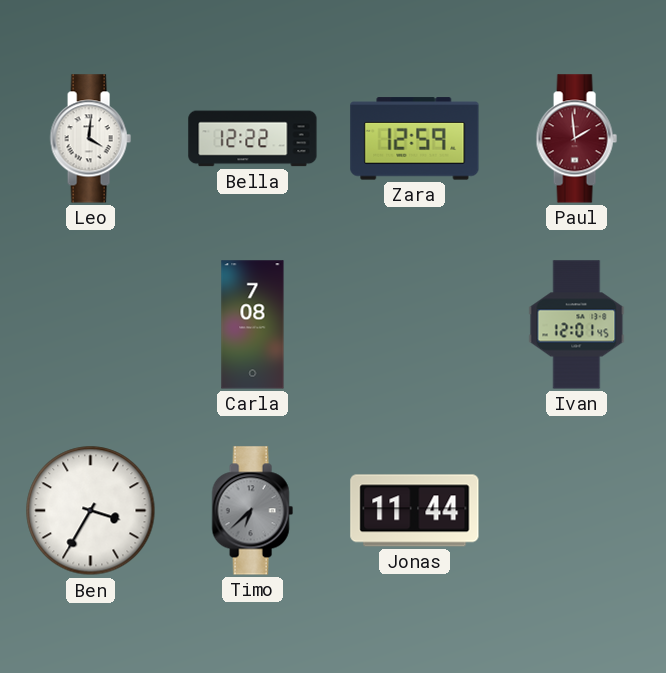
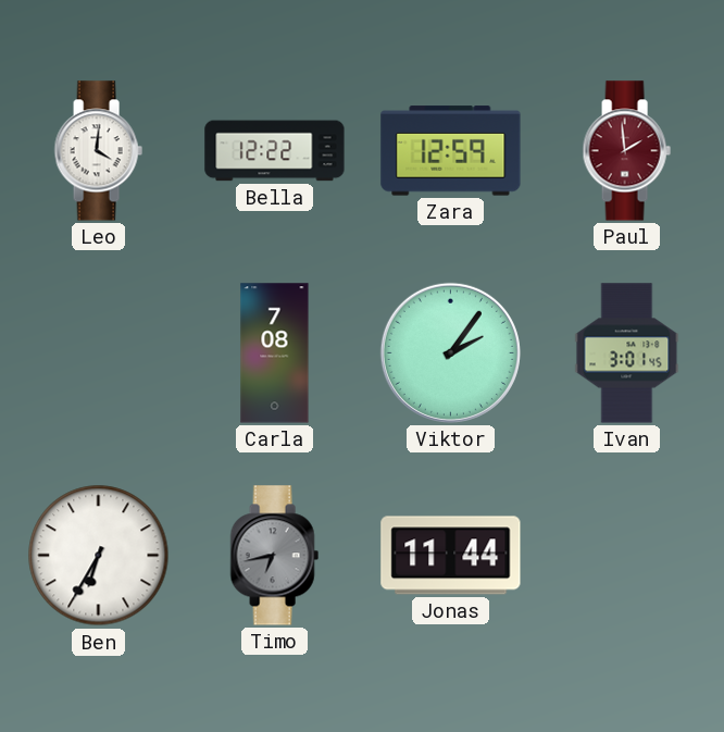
Viktor: none -> 2:06 (450, 352)
Ivan: 12:01 -> 3:01 (627, 353)
Ben: 3:35 -> 6:35 (99, 556)
Timo: 6:38 -> 6:43 (274, 556)
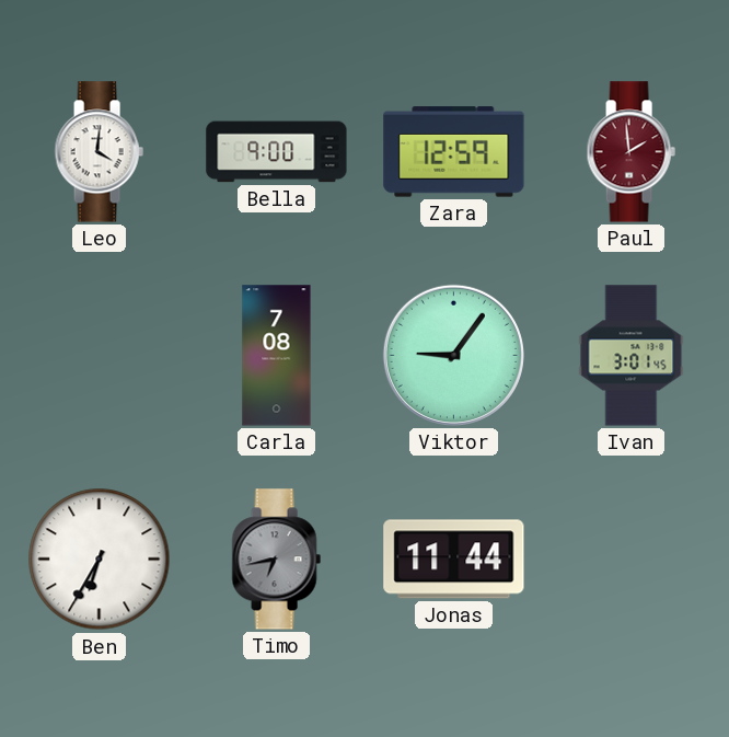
Bella: 12:22 -> 9:00 (277, 152)
Viktor: 2:06 -> 9:06 (453, 355)
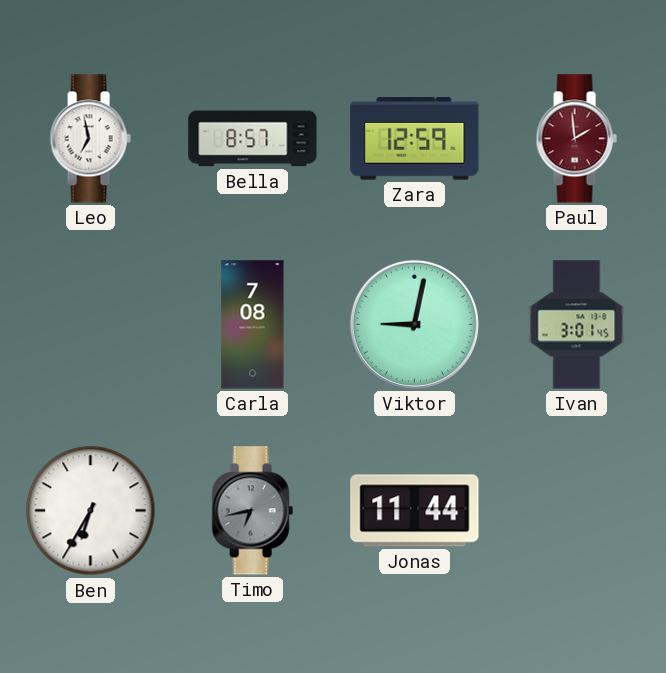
Leo: 4:01 -> 6:58 (90, 139)
Bella: 9:00 -> 8:57 (253, 139)
Viktor: 9:06 -> 9:02 (414, 324)
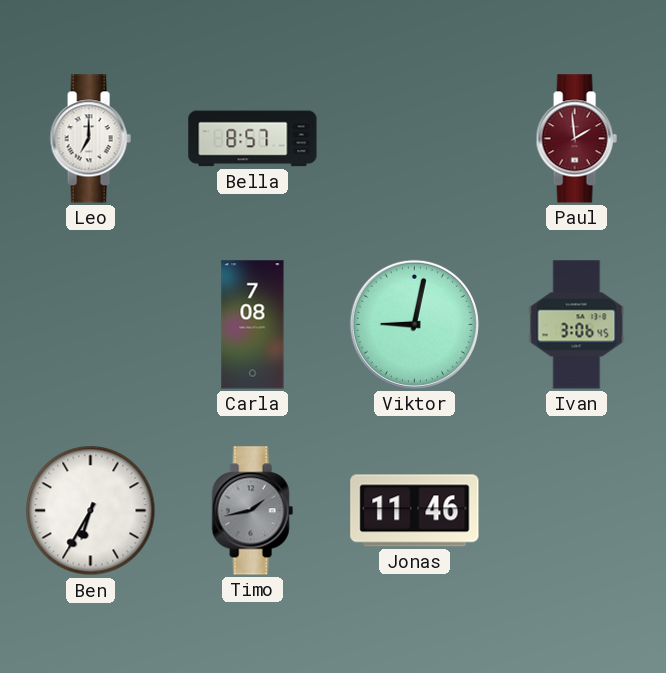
Leo: 6:58 -> 7:00 (90, 139)
Zara: 12:59 -> none (415, 139)
Ivan: 3:01 -> 3:06 (577, 325)
Timo: 6:43 -> 1:43 (252, 511)
Jonas: 11:44 -> 11:46 (415, 511)
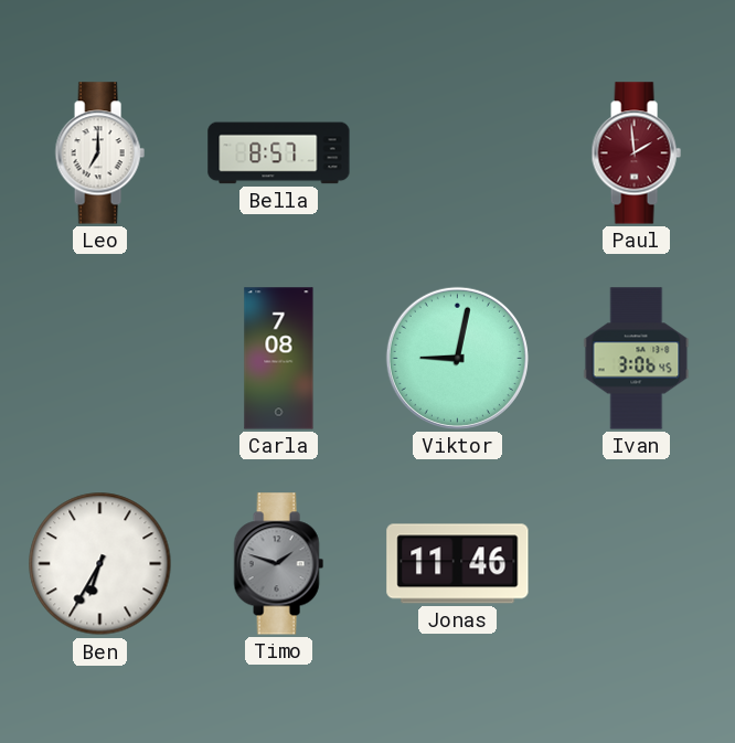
Timo: 1:43 -> 1:48 (278, 564)
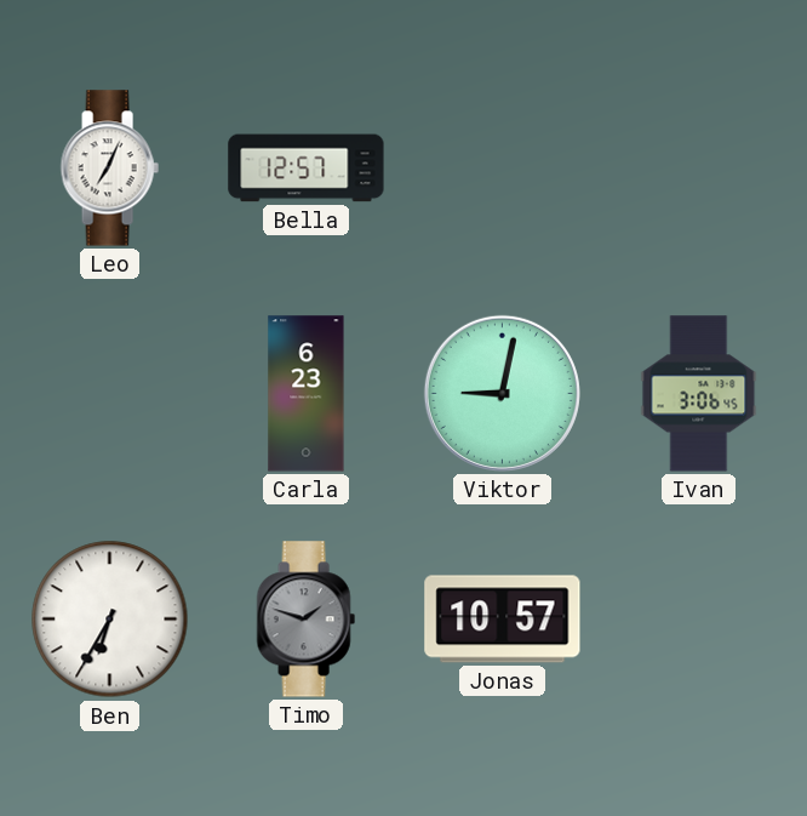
Leo: 7:00 -> 7:04 (109, 169)
Bella: 8:57 -> 12:57 (307, 169)
Paul: 1:59 -> none (636, 153)
Carla: 7:08 -> 6:23 (307, 394)
Jonas: 11:46 -> 10:57 (503, 620)
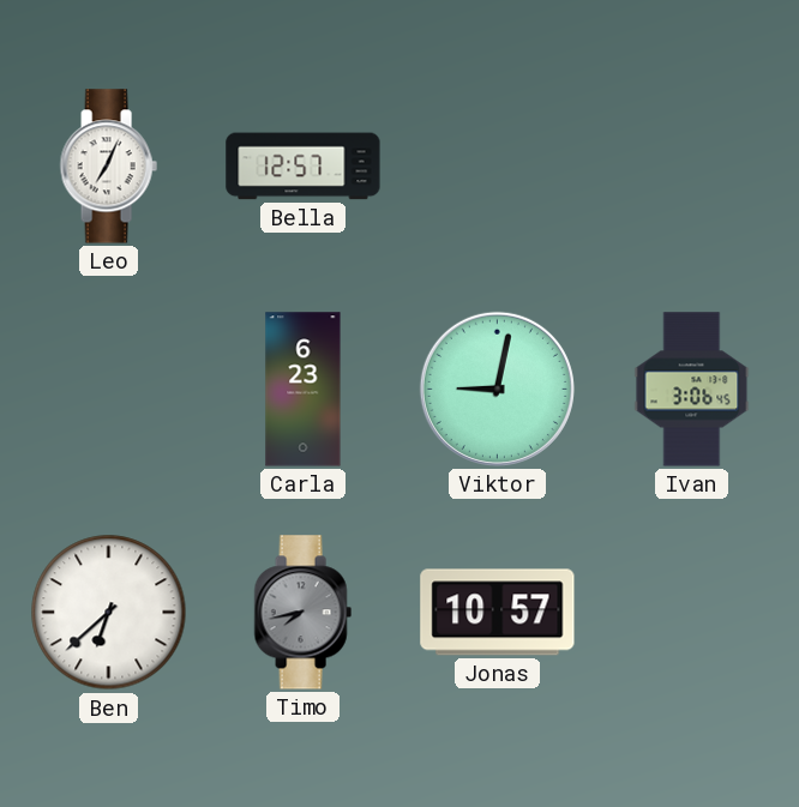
Ben: 6:35 -> 6:38 (109, 613)
Timo: 1:48 -> 7:43 (302, 613)
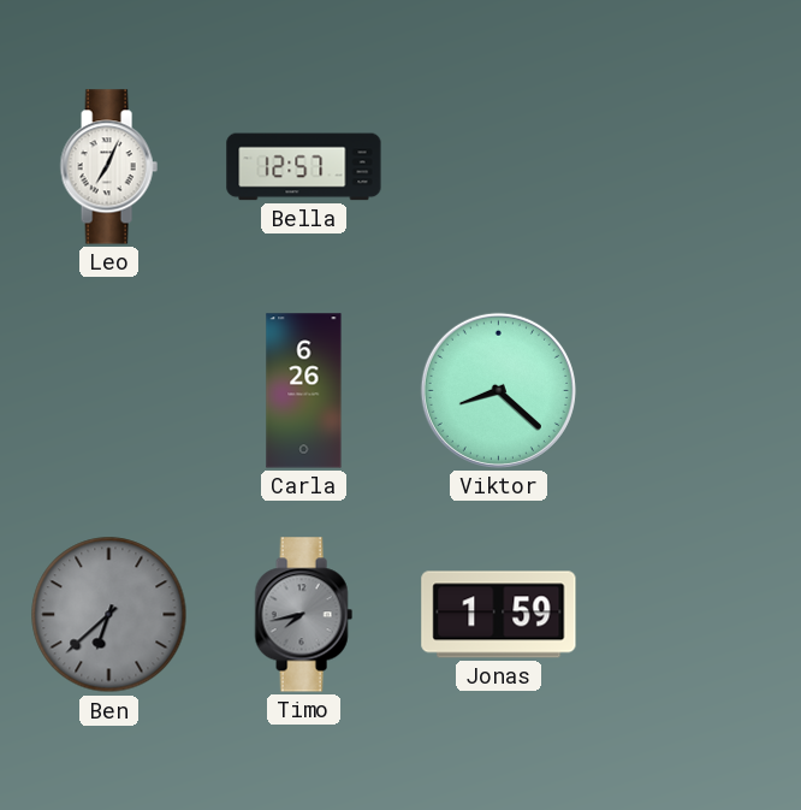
Carla: 6:23 -> 6:26 (304, 391)
Viktor: 9:02 -> 8:22 (498, 390)
Ivan: 3:06 -> none (692, 390)
Ben dial: white -> grey (109, 615)
Jonas: 10:57 -> 1:59 (499, 615)
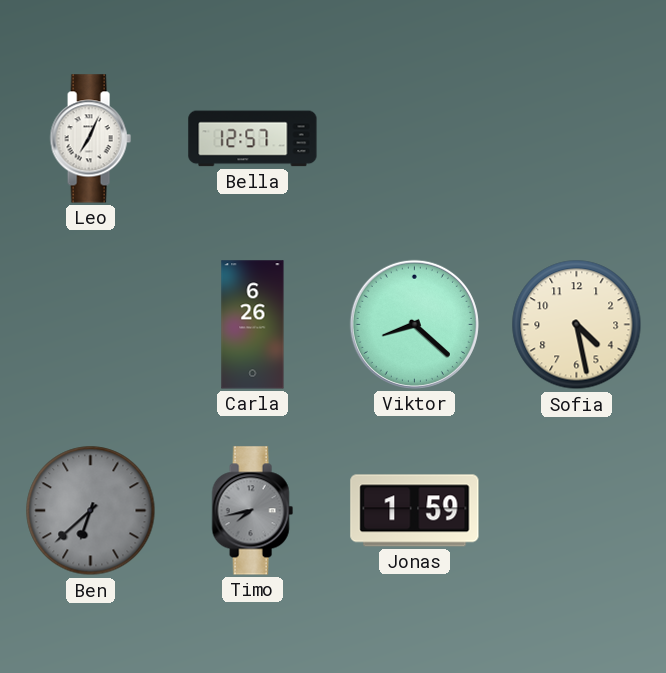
Sofia: none -> 4:28 (577, 325)
